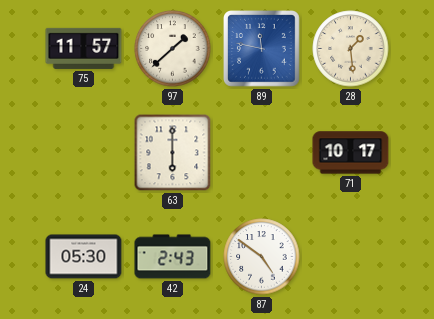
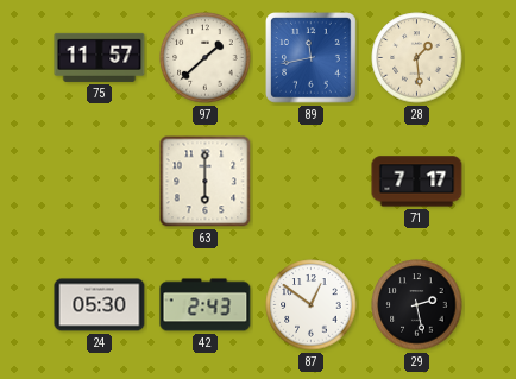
89: 11:47 -> 11:43 (312, 58)
71: 10:17 -> 7:17 (417, 182)
87: 4:51 -> 12:51 (312, 305)
29: none -> 2:28 (417, 305)
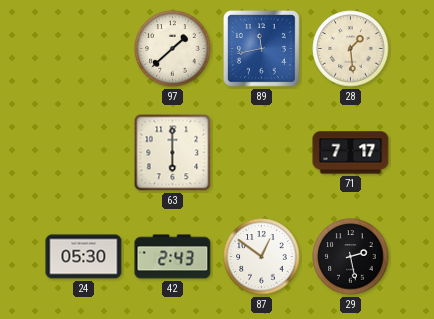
75: 11:57 -> none (100, 57)
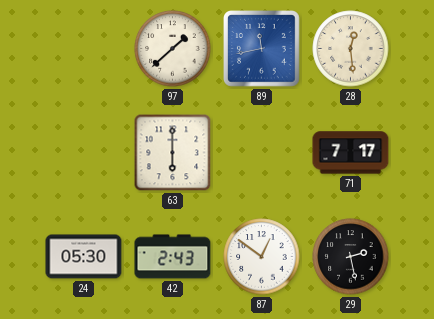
28: 1:29 -> 12:29 (351, 49)
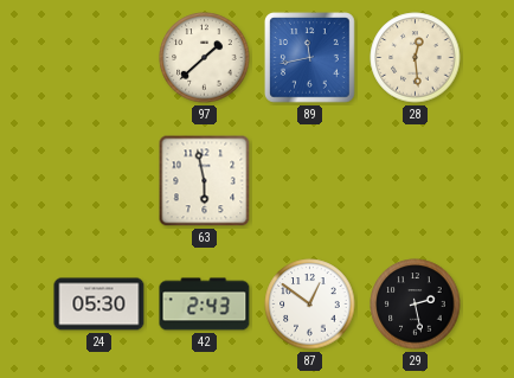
63: 6:00 -> 5:58 (205, 181)
71: 7:17 -> none (351, 153)
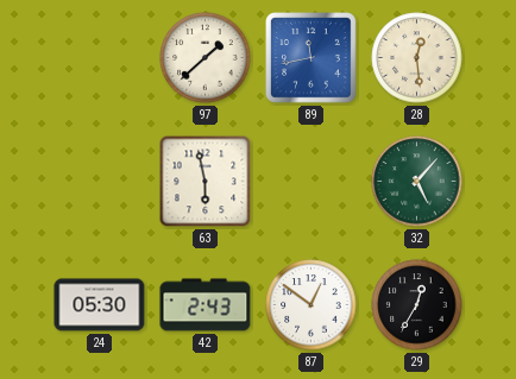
32: none -> 5:07 (417, 182)
29: 2:28 -> 12:35 (417, 305)
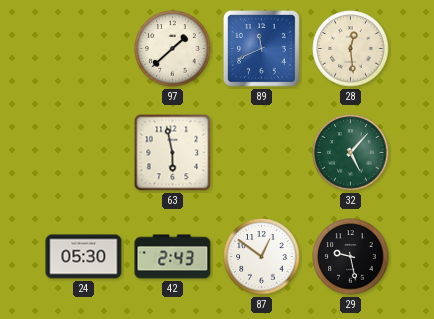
89: 11:43 -> 11:41 (262, 49)
29: 12:35 -> 9:28 (351, 257)
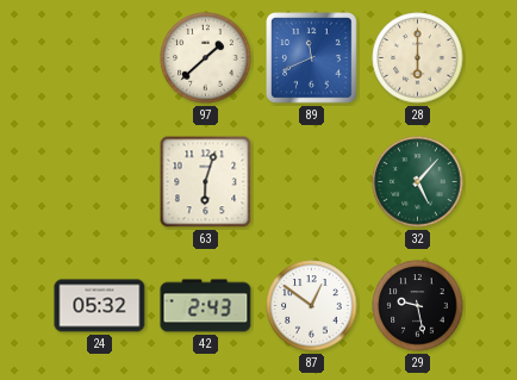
28: 12:29 -> 6:00 (418, 58)
63: 5:58 -> 6:03 (206, 182)
24: 05:30 -> 05:32 (100, 306)
